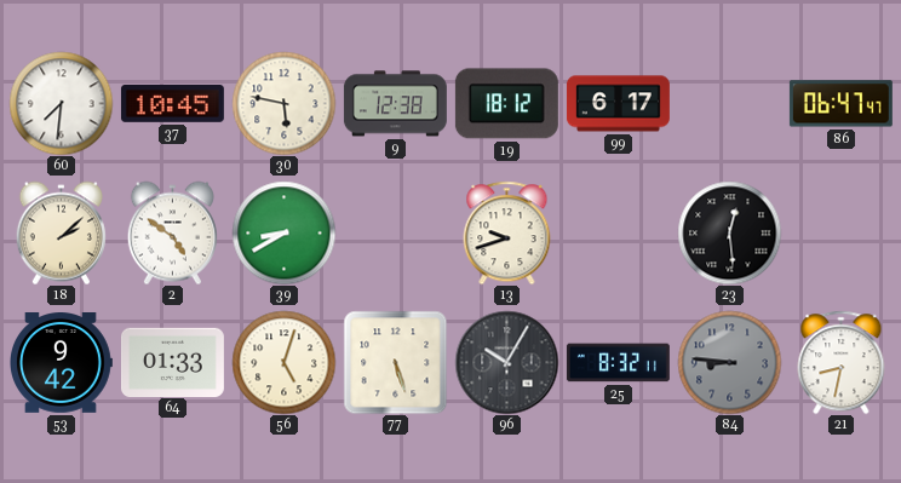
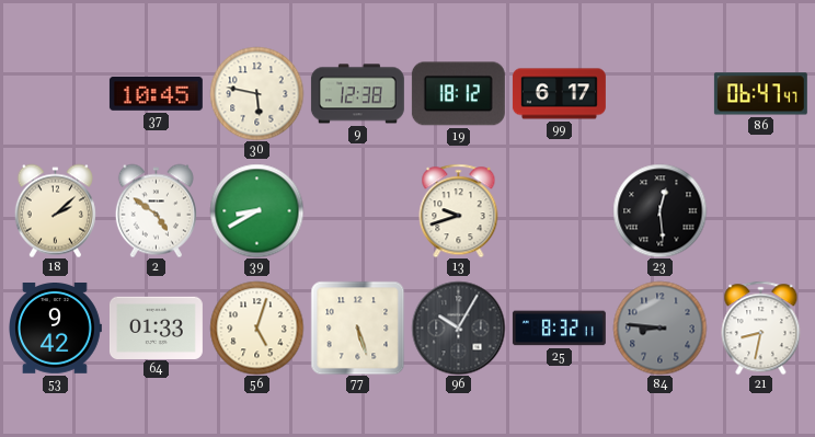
60: 7:31 -> none (61, 103)
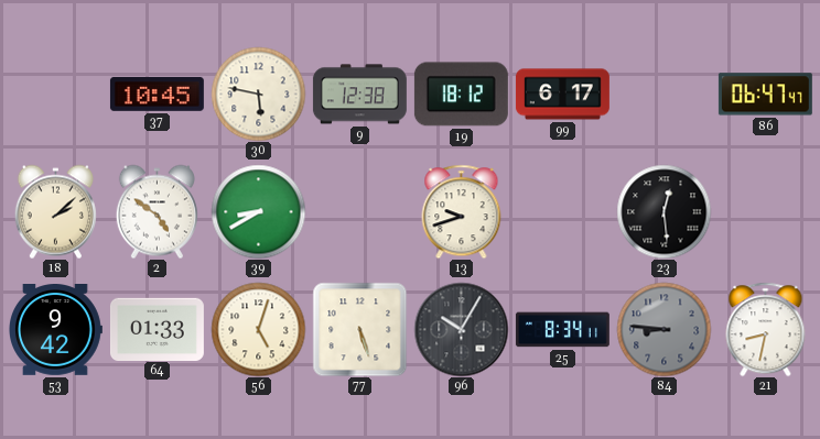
25: 8:32 -> 8:34 (562, 330)
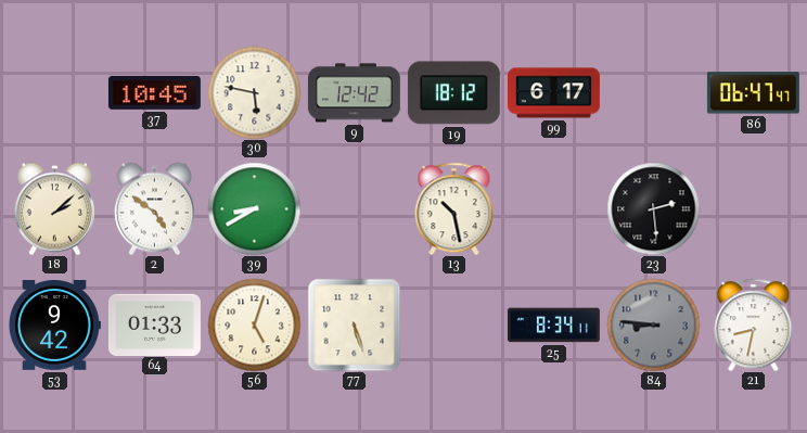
9: 12:38 -> 12:42 (354, 93)
13: 9:42 -> 10:28 (454, 208)
23: 12:29 -> 2:29 (653, 208)
96: 10:05 -> none (461, 329)
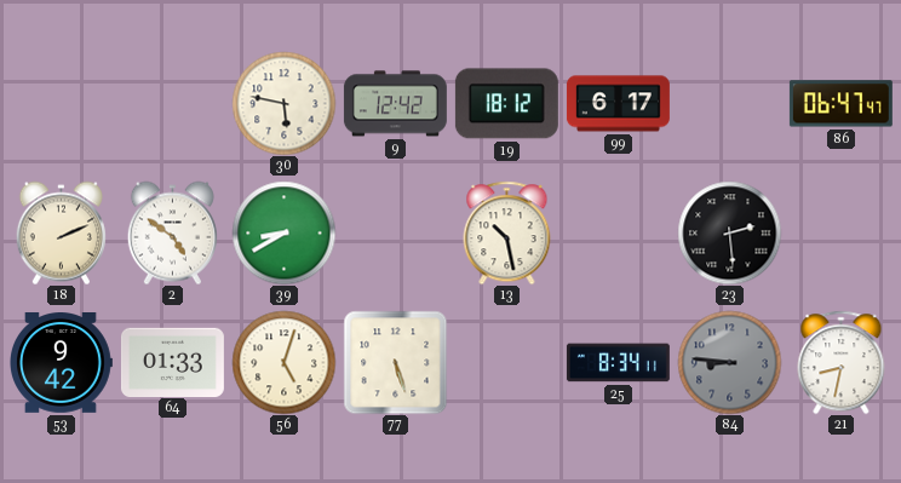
37: 10:45 -> none (154, 93)
18: 2:08 -> 2:11 (61, 232)
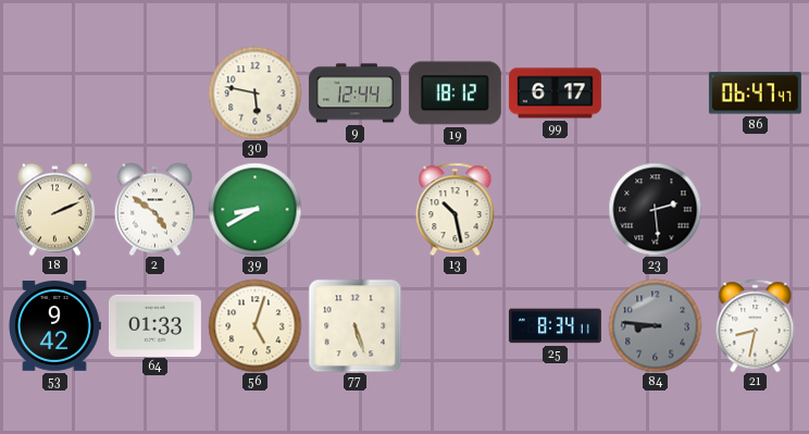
9: 12:42 -> 12:44 (354, 94)
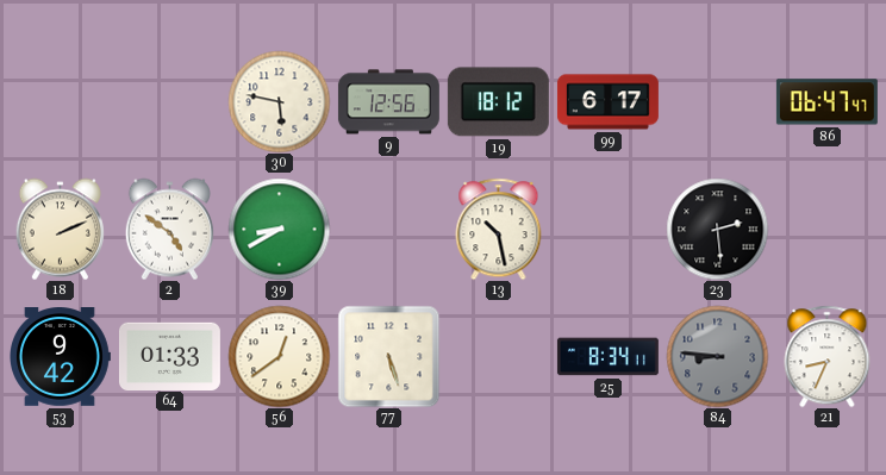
9: 12:44 -> 12:56 (388, 102)
56: 5:03 -> 12:39 (279, 356)
21: 8:32 -> 8:34 (828, 356)
